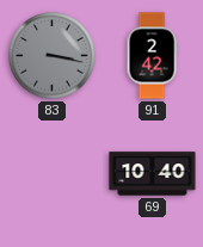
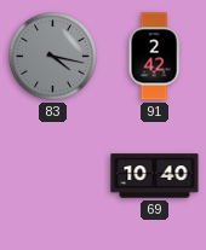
83: 3:17 -> 4:17 (53, 57)
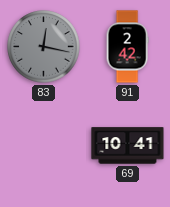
83: 4:17 -> 12:17 (44, 47)
69: 10:40 -> 10:41 (128, 146)
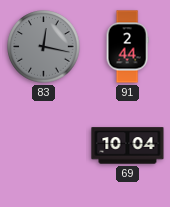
91: 2:42 -> 2:44 (127, 47)
69: 10:41 -> 10:04 (128, 146)
